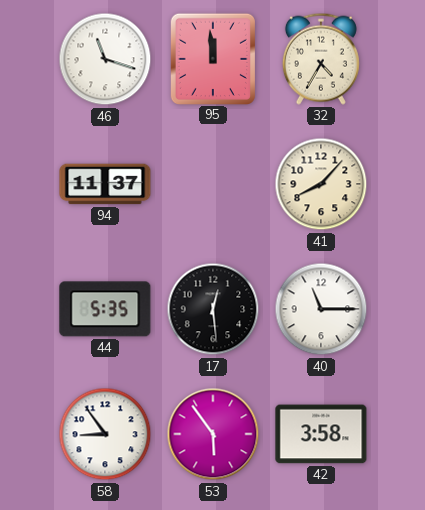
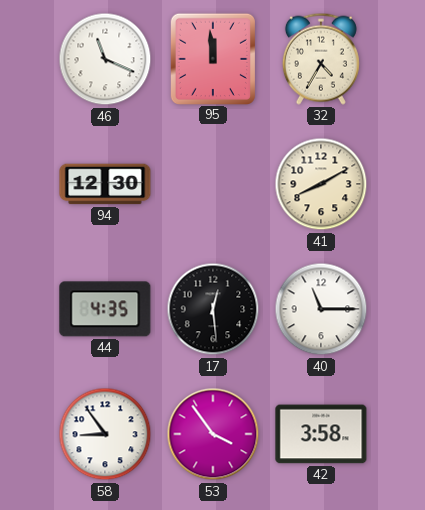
46: 11:18 -> 11:19 (105, 59)
94: 11:37 -> 12:30 (105, 184)
41: 8:07 -> 8:10 (321, 184)
44: 5:35 -> 4:35 (105, 309)
53: 5:54 -> 3:54 (213, 434)
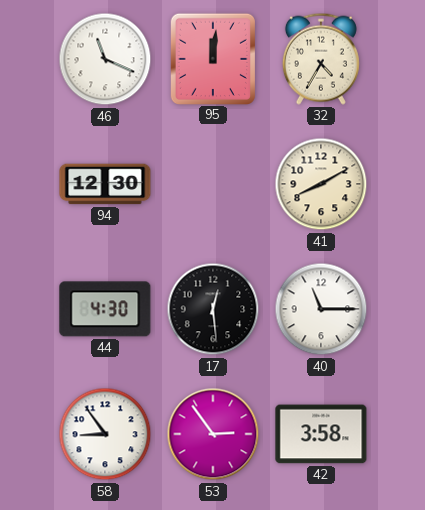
95: 11:59 -> 12:01 (212, 58)
44: 4:35 -> 4:30 (105, 309)
53: 3:54 -> 2:54 (213, 434)
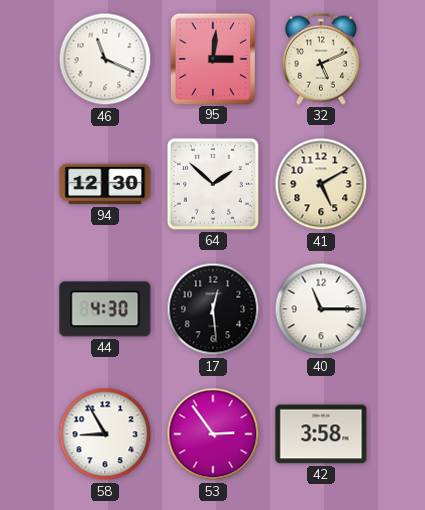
95: 12:01 -> 3:01 (212, 58)
32: 4:35 -> 5:11 (321, 59)
64: none -> 1:52 (213, 184)
41: 8:10 -> 5:10 (321, 184)
58: 8:54 -> 8:55 (105, 434)
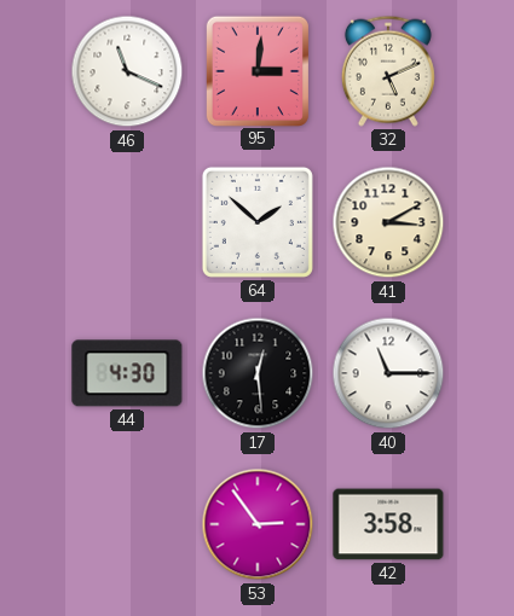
94: 12:30 -> none (105, 184)
41: 5:10 -> 3:10 (388, 222)
58: 8:55 -> none (105, 434)
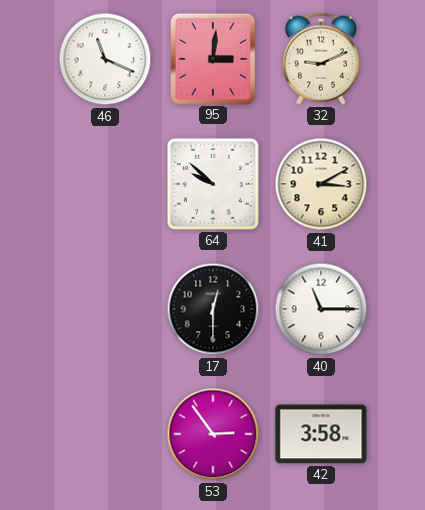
32: 5:11 -> 9:11 (321, 59)
64: 1:52 -> 9:52 (213, 184)
44: 4:30 -> none (127, 373)
17: 12:29 -> 12:30 (213, 309)
